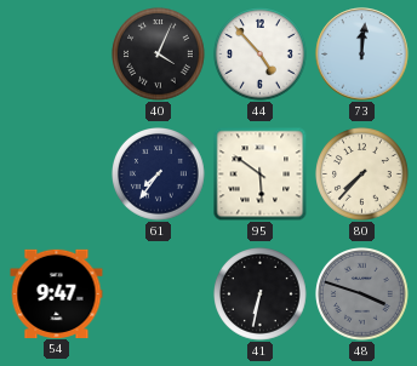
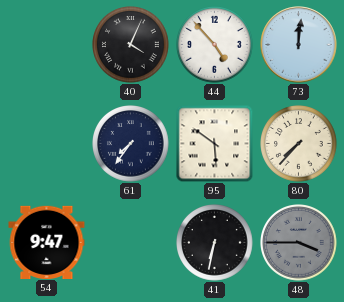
48: 3:48 -> 3:45 (299, 243)
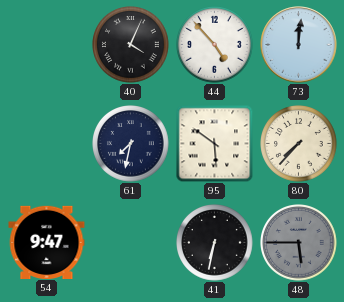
61: 7:36 -> 7:32 (131, 144)
48: 3:45 -> 5:45 (299, 243)
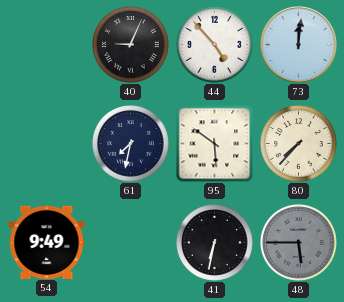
40: 4:04 -> 9:04 (131, 45)
54: 9:47 -> 9:49 (47, 242)
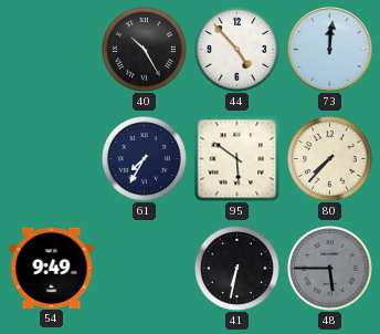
40: 9:04 -> 10:25 (145, 50)
61: 7:32 -> 7:35 (145, 159)
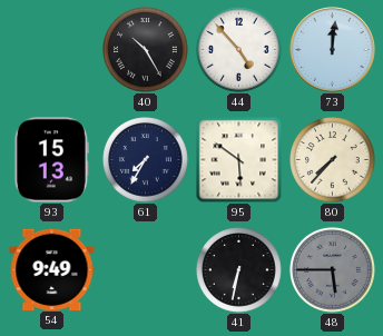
93: none -> 15:13 (51, 160)
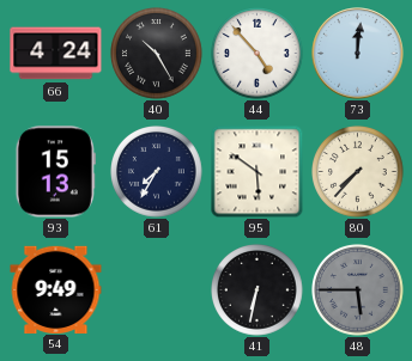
66: none -> 4:24 (56, 54)
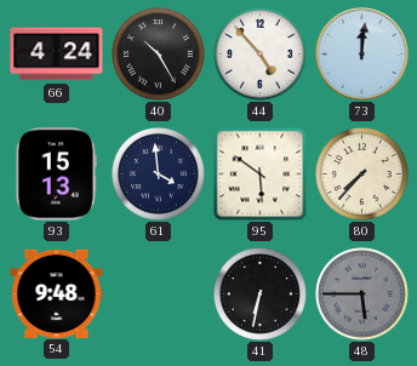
61: 7:35 -> 3:59 (159, 175)
54: 9:49 -> 9:48 (57, 293)
